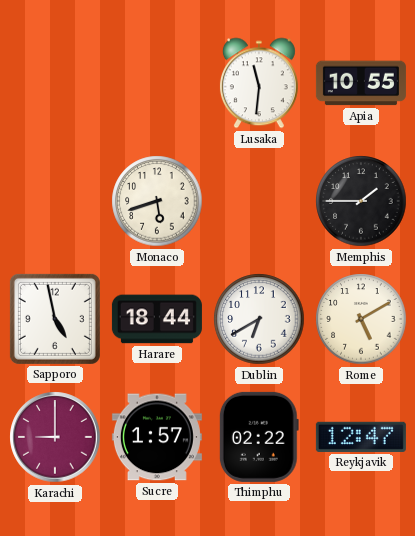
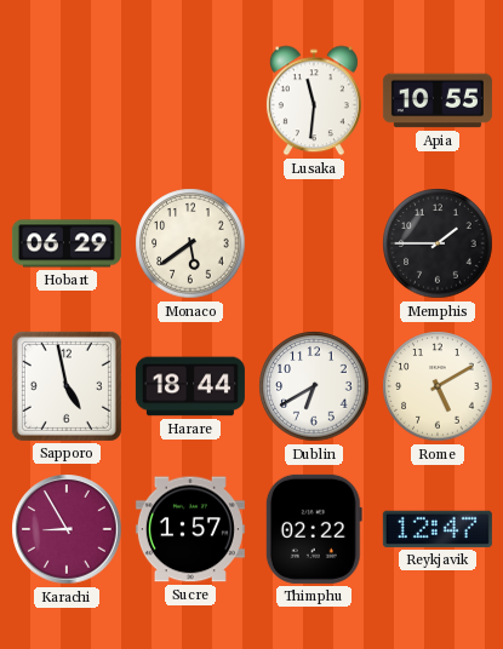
Hobart: none -> 06:29 (67, 243)
Monaco: 5:42 -> 5:39 (190, 243)
Karachi: 9:00 -> 8:55 (67, 529)
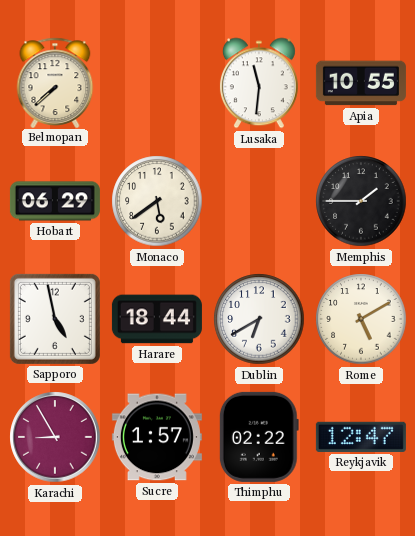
Belmopan: none -> 7:38 (55, 82)
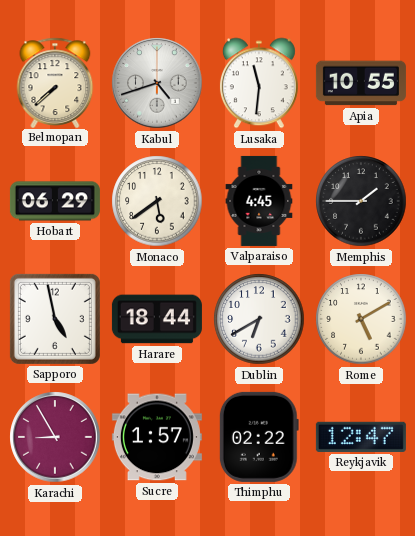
Kabul: none -> 4:42 (157, 83)
Valparaiso: none -> 4:45 (259, 201)
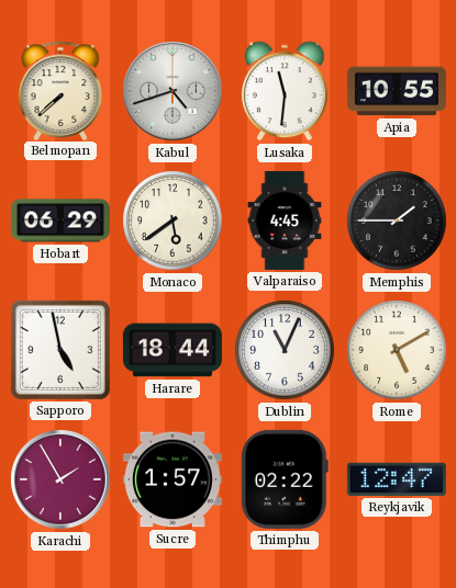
Dublin: 6:40 -> 11:04 (285, 350)
Karachi: 8:55 -> 1:55 (60, 479)
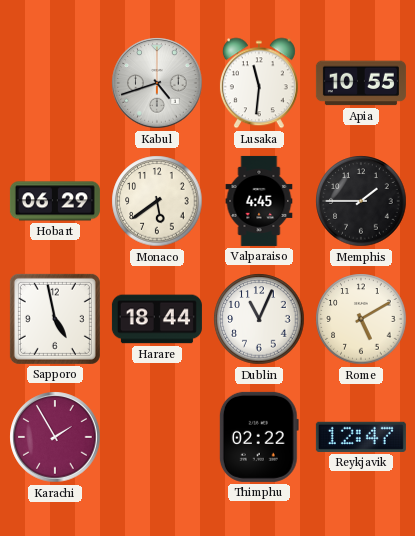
Belmopan: 7:38 -> none (60, 90)
Sucre: 1:57 -> none (173, 479)
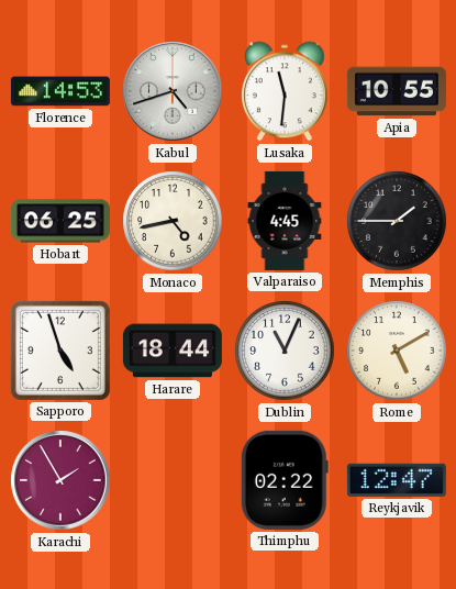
Florence: none -> 14:53 (60, 91)
Hobart: 06:29 -> 06:25 (60, 221)
Monaco: 5:39 -> 4:43 (173, 221)
Sapporo: 4:58 -> 4:57 (60, 351)
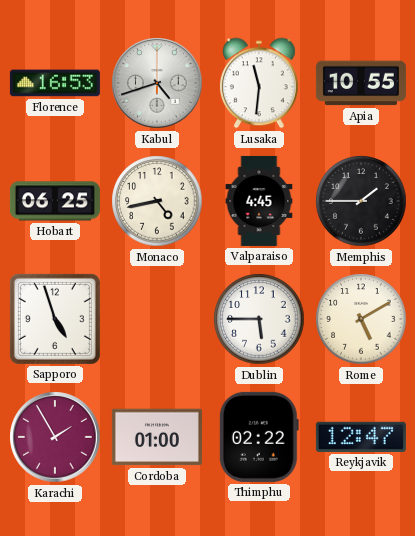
Florence: 14:53 -> 16:53 (55, 83)
Harare: 18:44 -> none (173, 351)
Dublin: 11:04 -> 5:45 (259, 319)
Cordoba: none -> 01:00 (157, 437)
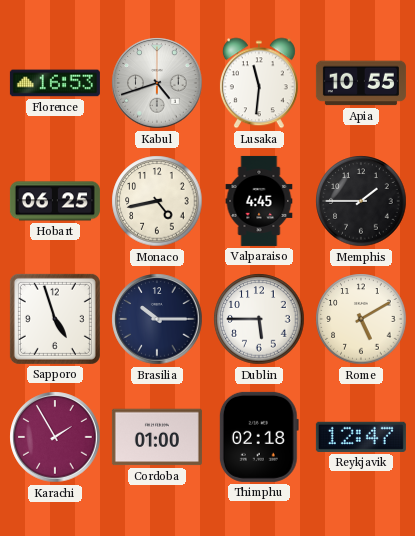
Brasilia: none -> 10:15 (157, 319)
Thimphu: 02:22 -> 02:18 (259, 437)
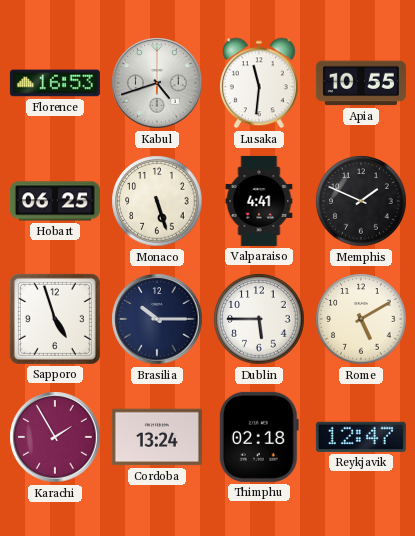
Monaco: 4:43 -> 5:27 (157, 201)
Valparaiso: 4:45 -> 4:41 (259, 201)
Memphis: 1:45 -> 1:49 (361, 201)
Cordoba: 01:00 -> 13:24 (157, 437)
